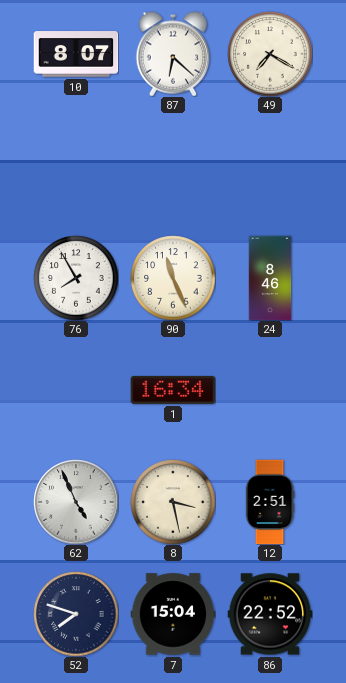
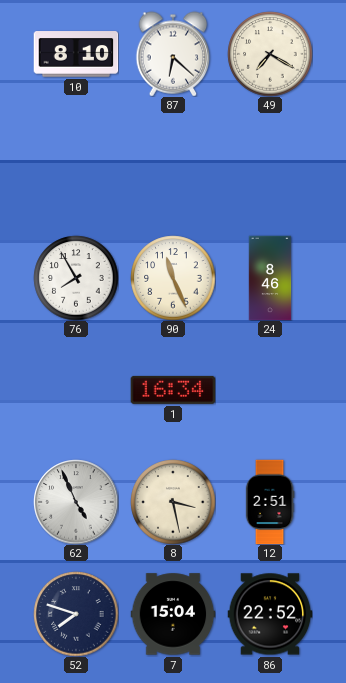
10: 8:07 -> 8:10 (76, 54)
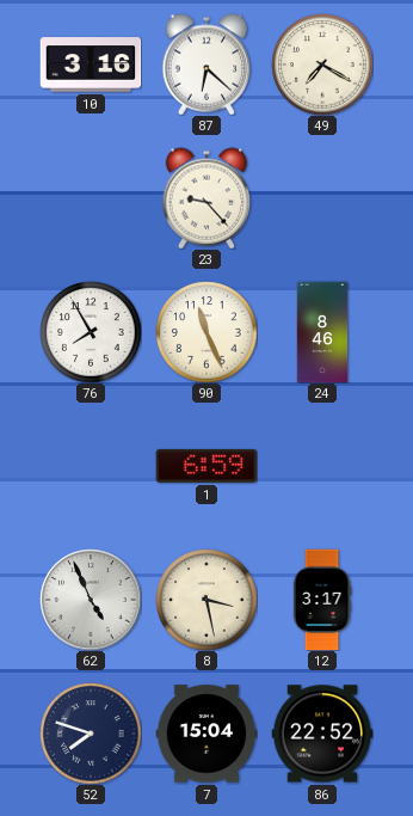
10: 8:10 -> 3:16 (91, 65)
23: none -> 9:23 (207, 198)
1: 16:34 -> 6:59 (207, 466)
12: 2:51 -> 3:17 (322, 600)
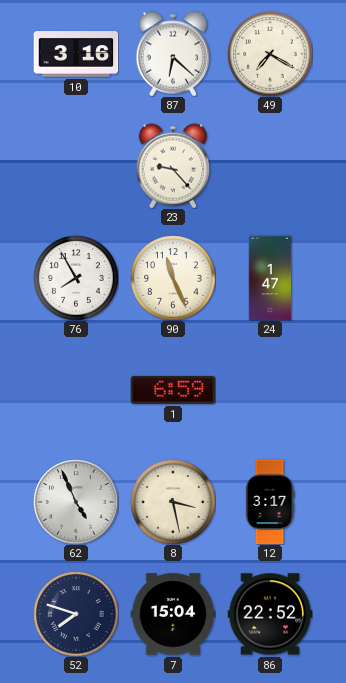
24: 8:46 -> 1:47 (270, 278)
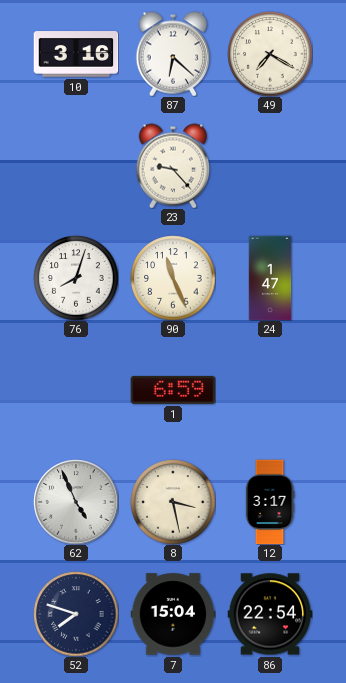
76: 7:55 -> 8:03 (76, 278)
86: 22:52 -> 22:54 (270, 614)
